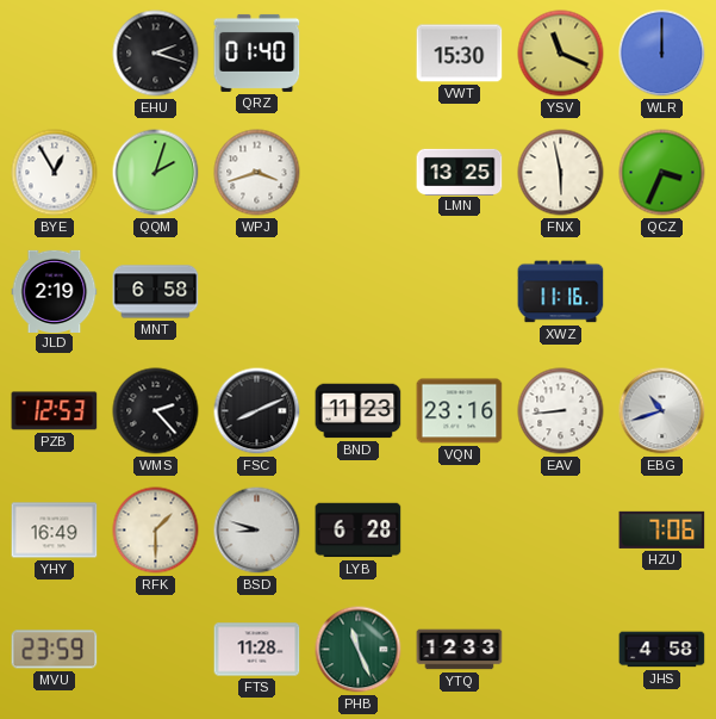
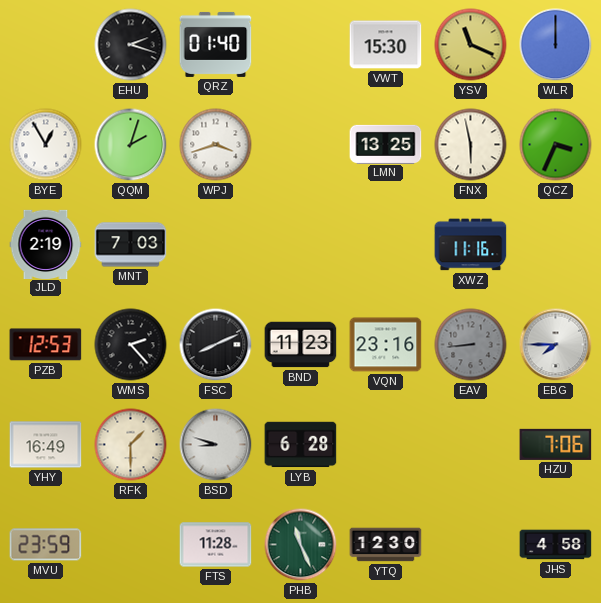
MNT: 6:58 -> 7:03 (131, 245)
EAV dial: white -> grey (471, 345)
EBG: 10:42 -> 7:45 (556, 345)
YTQ: 12:33 -> 12:30 (386, 545)
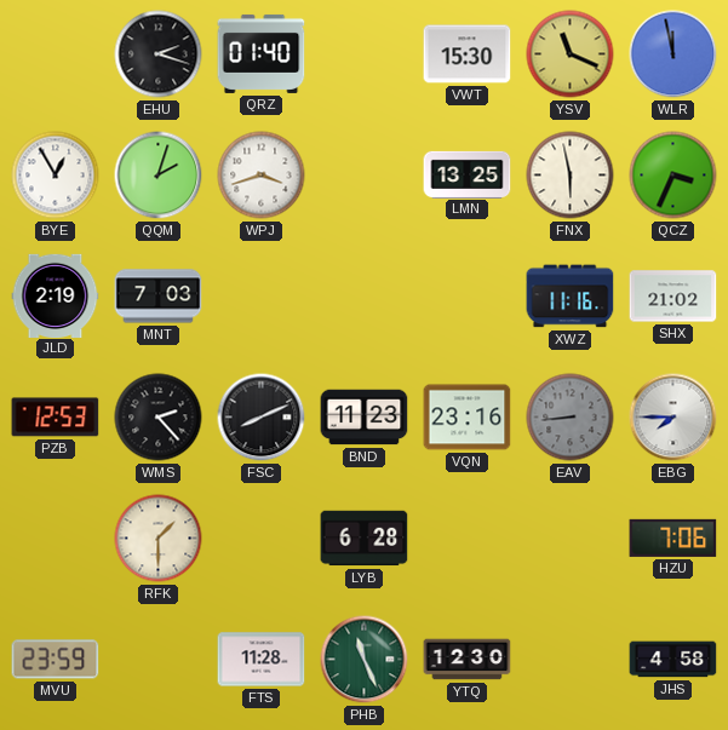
WLR: 12:00 -> 11:58 (673, 54)
SHX: none -> 21:02 (673, 297)
YHY: 16:49 -> none (46, 445)
BSD: 8:48 -> none (216, 445)
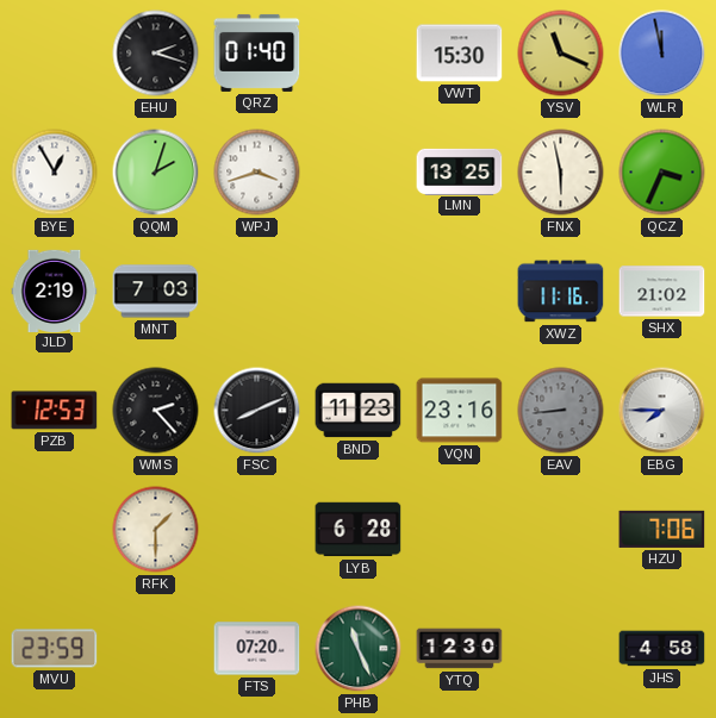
FTS: 11:28 -> 07:20 (257, 649)
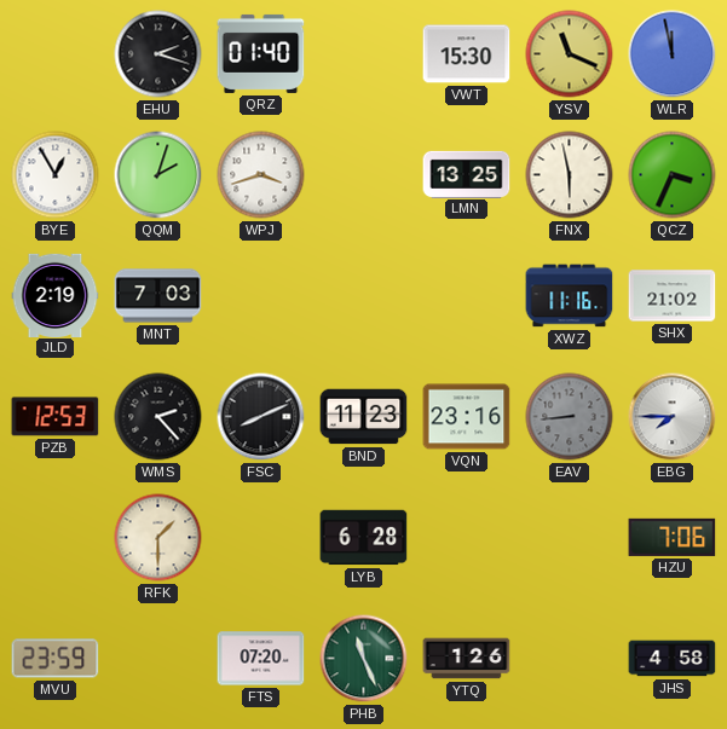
YTQ: 12:30 -> 1:26 (467, 659)
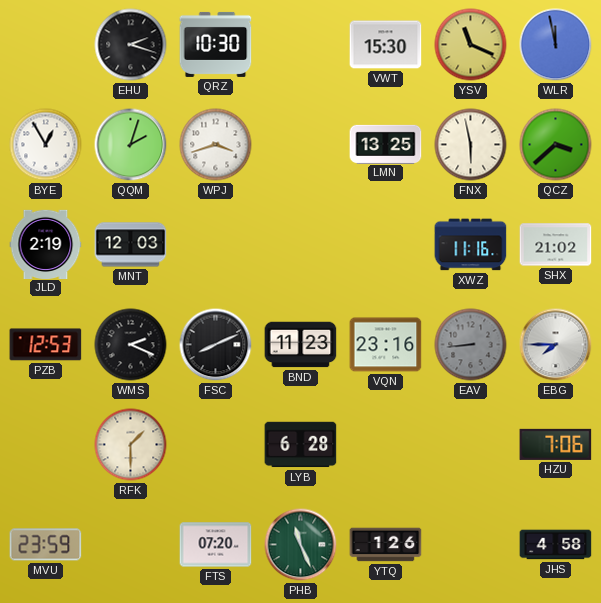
QRZ: 01:40 -> 10:30 (216, 44)
QCZ: 3:34 -> 3:38 (556, 145)
MNT: 7:03 -> 12:03 (131, 245)
WMS: 2:23 -> 2:19 (131, 345)
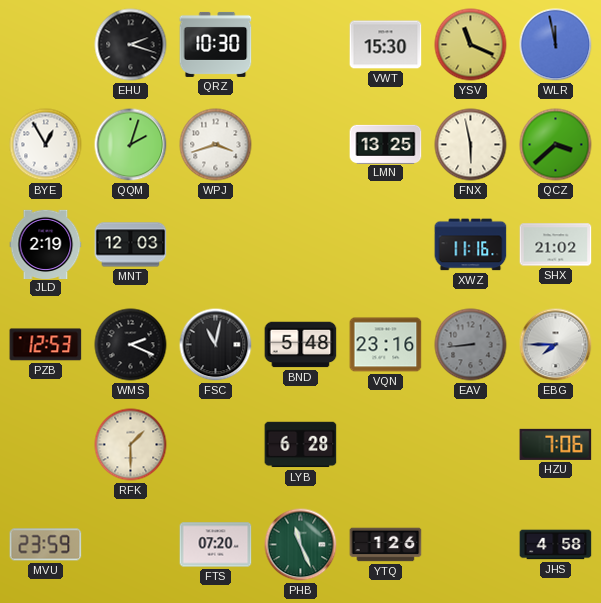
FSC: 8:11 -> 11:02 (216, 345)
BND: 11:23 -> 5:48 (301, 345)
